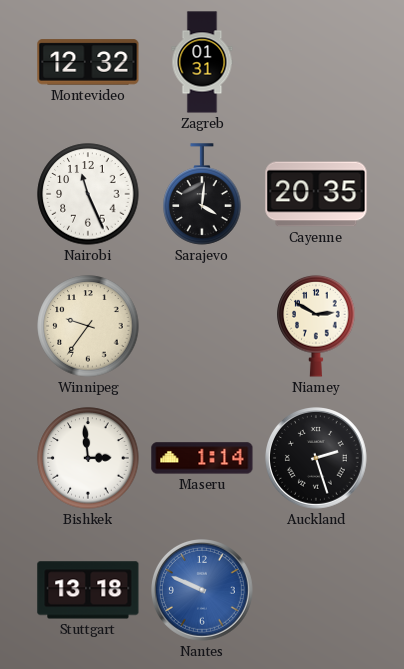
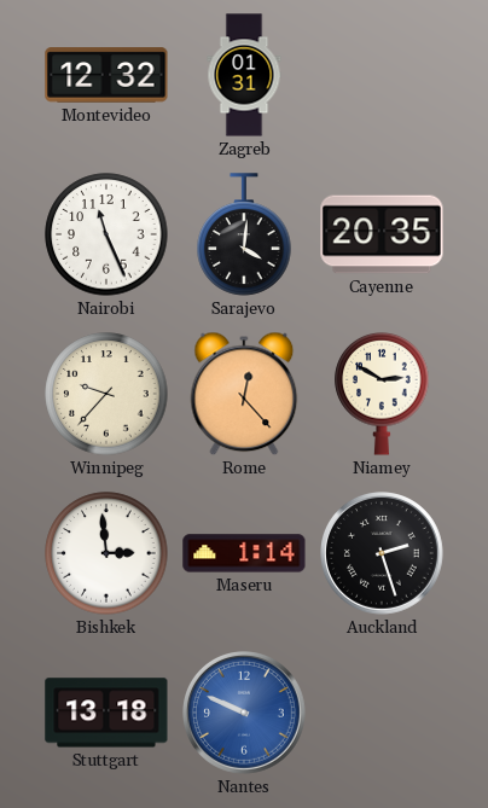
Winnipeg: 9:36 -> 9:37 (106, 394)
Rome: none -> 12:23 (244, 394)
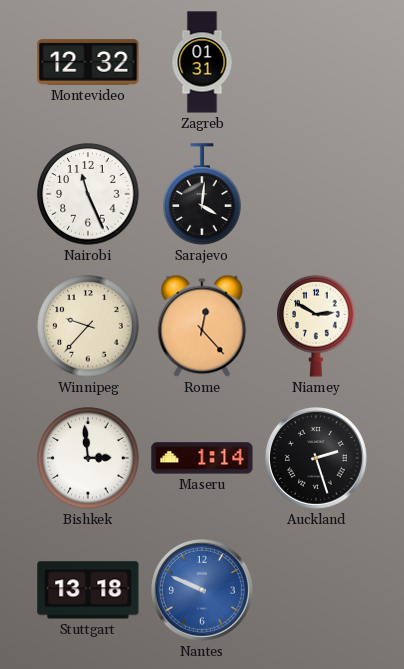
Cayenne: 20:35 -> none (382, 234)
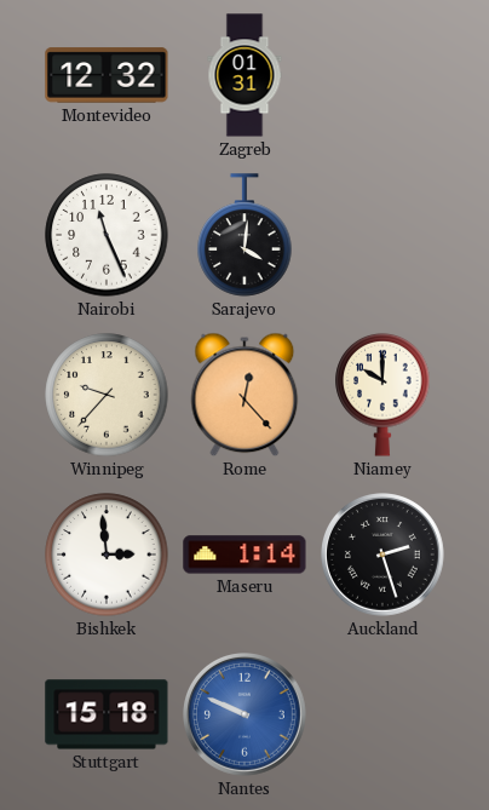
Niamey: 2:50 -> 10:00 (382, 395)
Stuttgart: 13:18 -> 15:18 (107, 714)
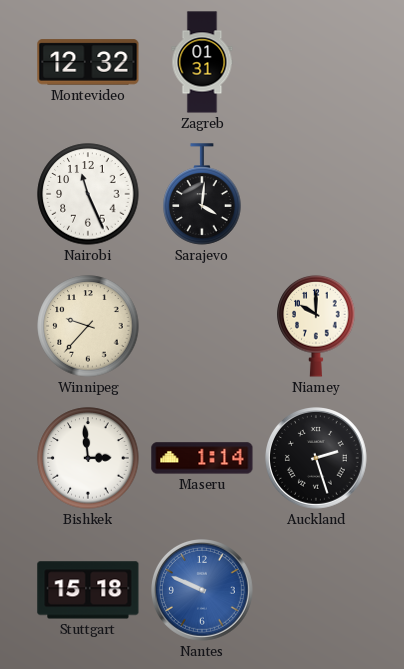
Rome: 12:23 -> none (244, 395)
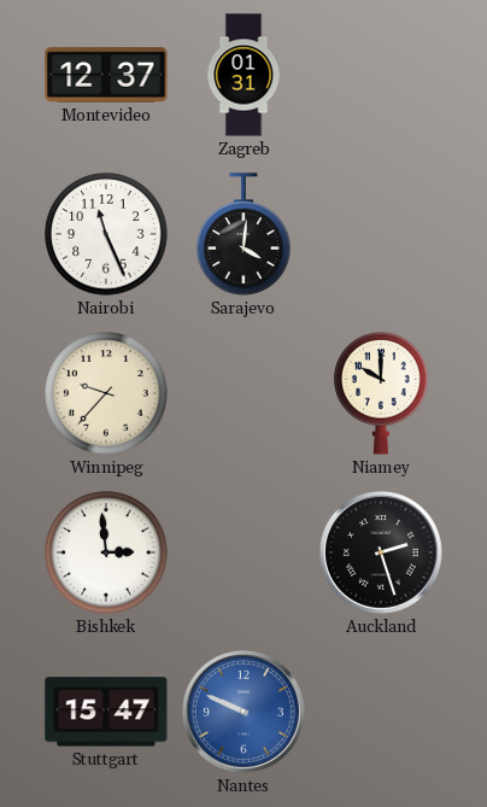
Montevideo: 12:32 -> 12:37 (106, 75)
Maseru: 1:14 -> none (202, 458)
Stuttgart: 15:18 -> 15:47 (106, 712)
